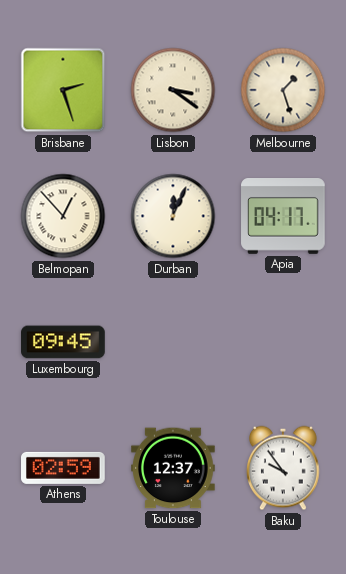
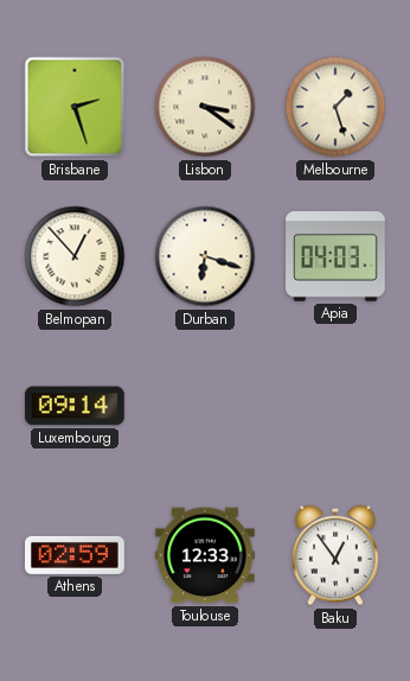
Durban: 12:04 -> 6:18 (205, 256)
Apia: 04:17 -> 04:03 (335, 257)
Luxembourg: 09:45 -> 09:14 (75, 406)
Toulouse: 12:37 -> 12:33 (206, 555)
Baku: 9:54 -> 12:54 (337, 555)
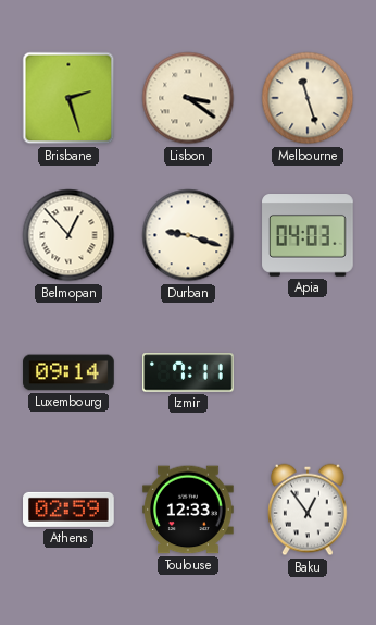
Melbourne: 1:27 -> 11:27 (308, 98)
Durban: 6:18 -> 9:18 (188, 235)
Izmir: none -> 7:11 (189, 372)
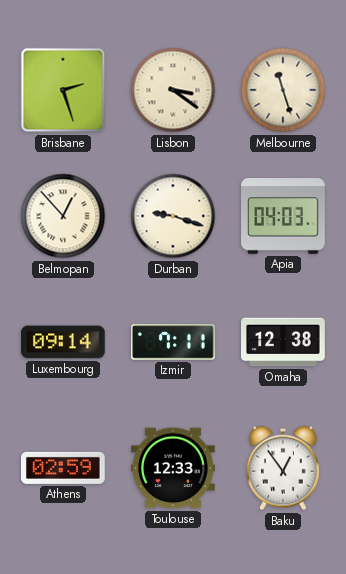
Omaha: none -> 12:38 (284, 342)
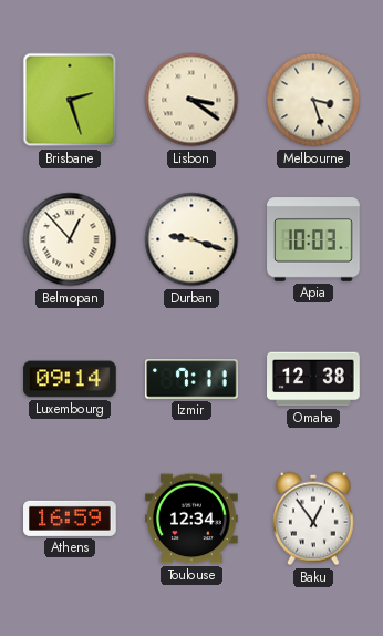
Melbourne: 11:27 -> 3:27 (313, 100)
Apia: 04:03 -> 10:03 (313, 240)
Athens: 02:59 -> 16:59 (71, 519)
Toulouse: 12:33 -> 12:34 (193, 519)
